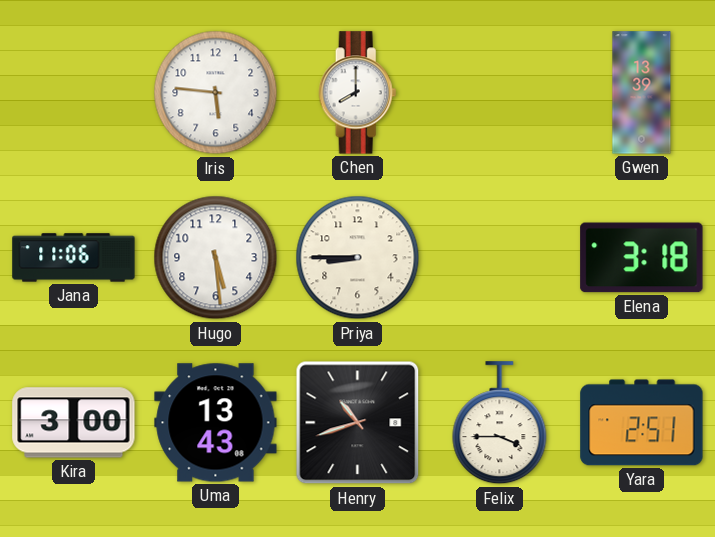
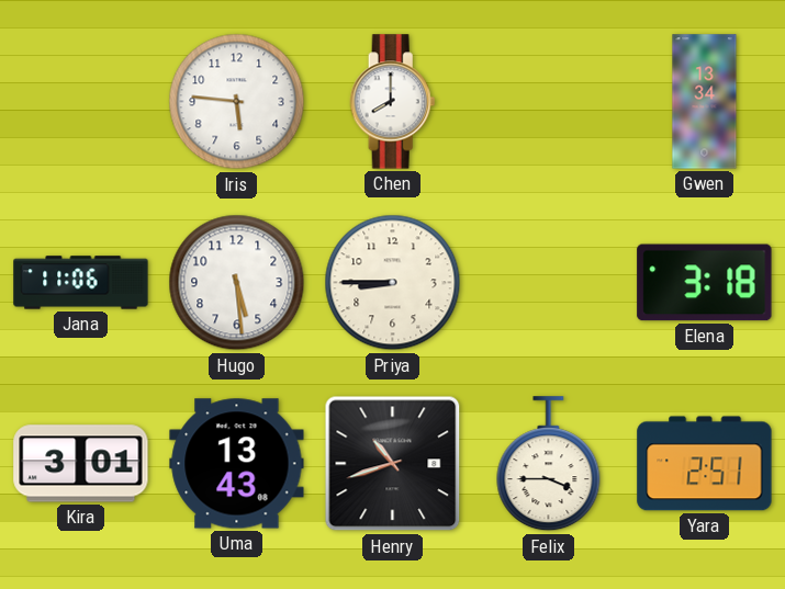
Gwen: 13:39 -> 13:34 (705, 102)
Kira: 3:00 -> 3:01 (81, 464)
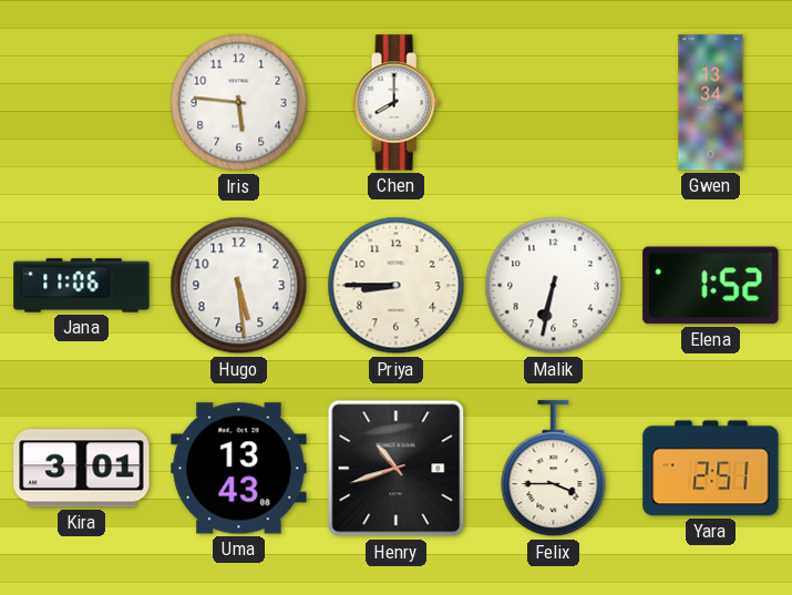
Malik: none -> 6:32 (554, 286)
Elena: 3:18 -> 1:52 (711, 286)
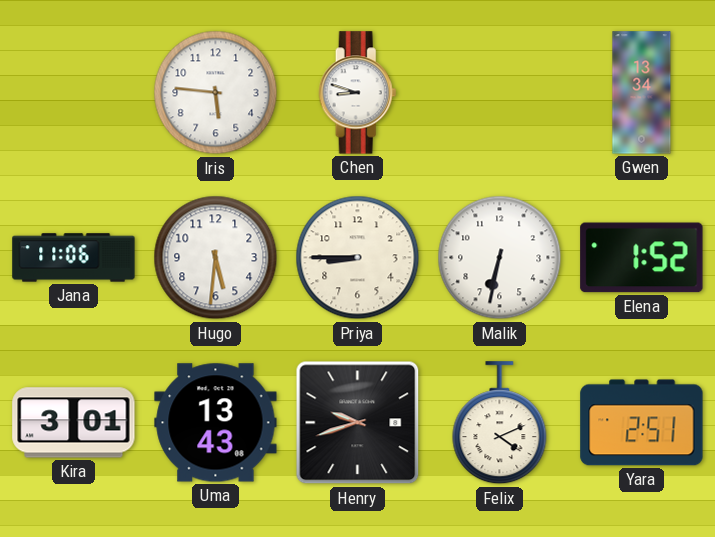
Chen: 8:00 -> 8:48 (358, 93)
Hugo: 5:29 -> 5:31 (216, 258)
Henry: 10:42 -> 9:42 (358, 423)
Felix: 3:45 -> 4:11 (500, 423)
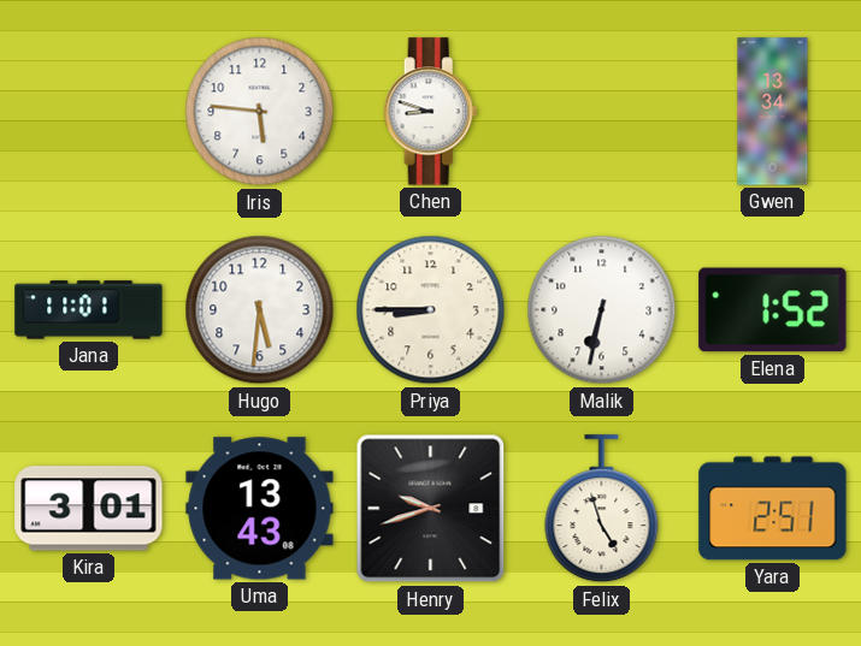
Jana: 11:06 -> 11:01 (89, 310)
Felix: 4:11 -> 4:57 (602, 509)
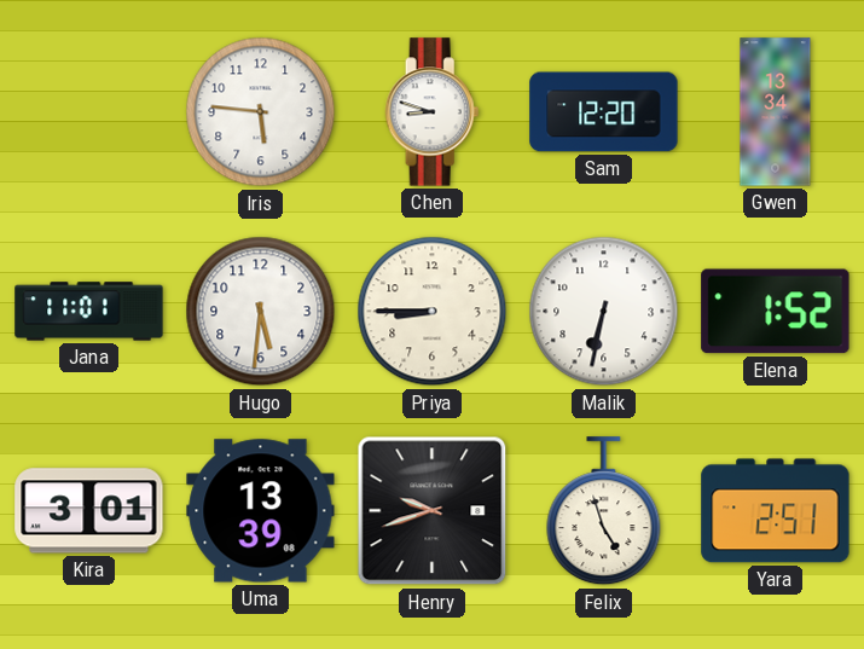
Sam: none -> 12:20 (604, 112)
Uma: 13:43 -> 13:39 (261, 511)
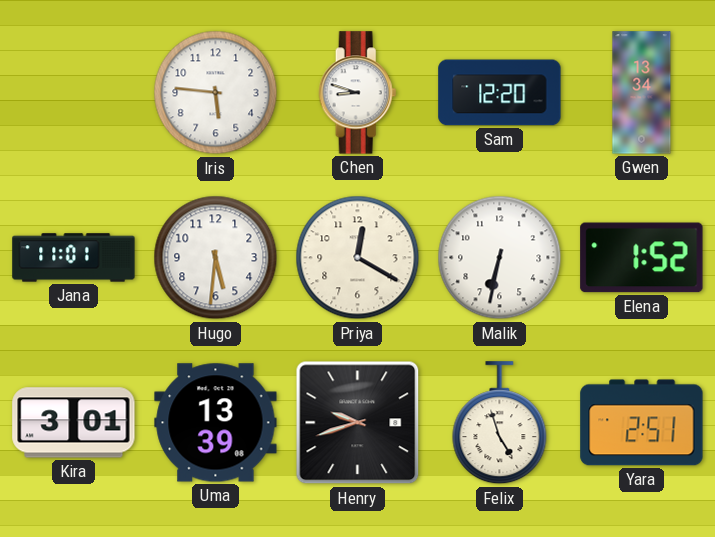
Priya: 8:45 -> 12:20 (358, 258)
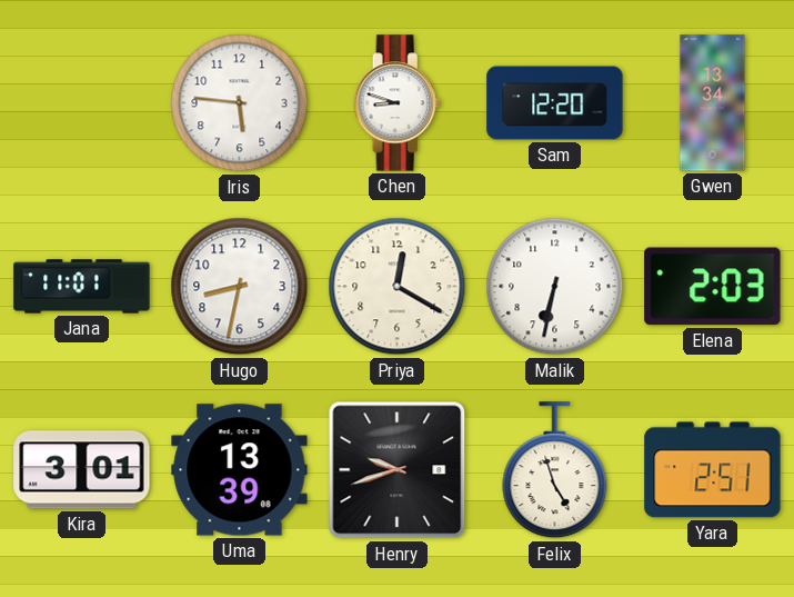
Hugo: 5:31 -> 8:32 (240, 287)
Elena: 1:52 -> 2:03 (713, 287)
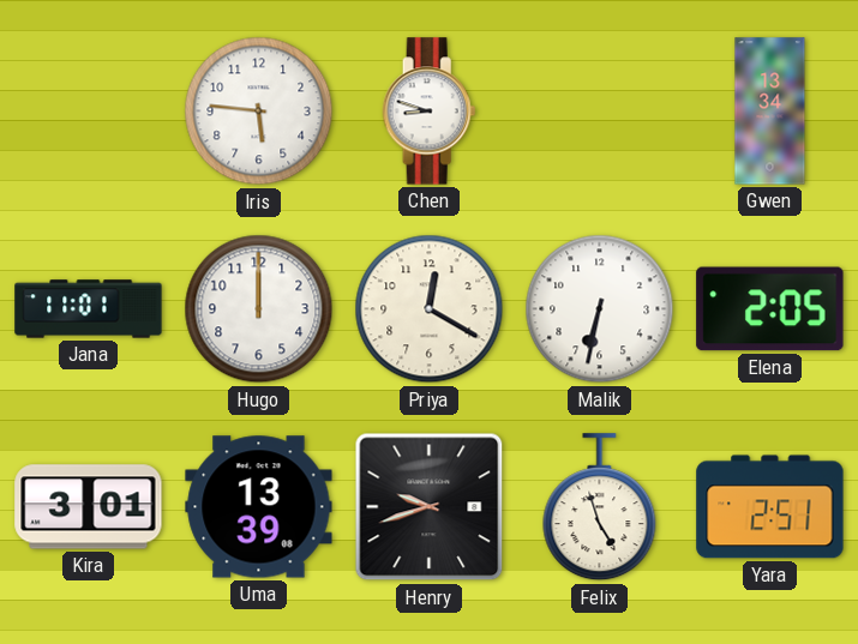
Sam: 12:20 -> none (555, 103)
Hugo: 8:32 -> 12:00 (259, 309)
Elena: 2:03 -> 2:05 (770, 309)
